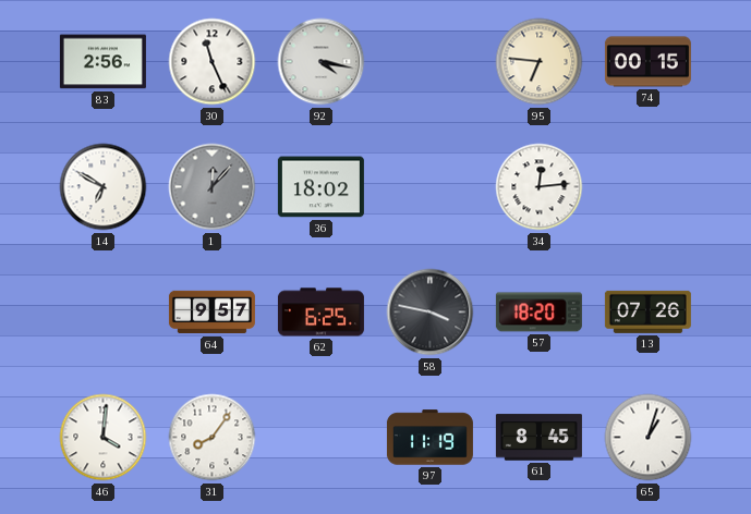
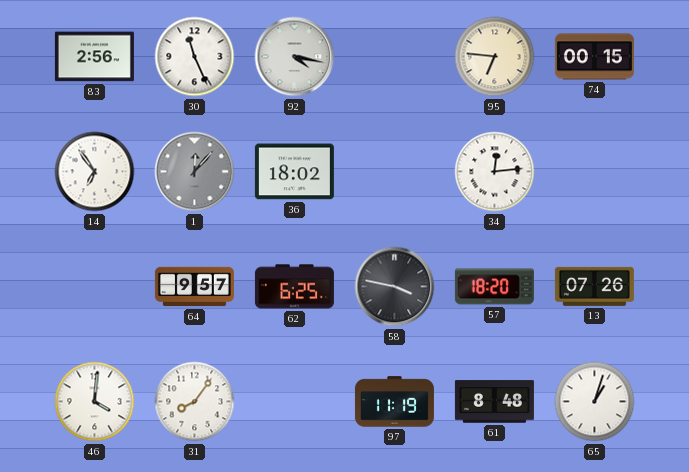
14: 6:50 -> 6:54 (95, 172)
61: 8:45 -> 8:48 (494, 402)
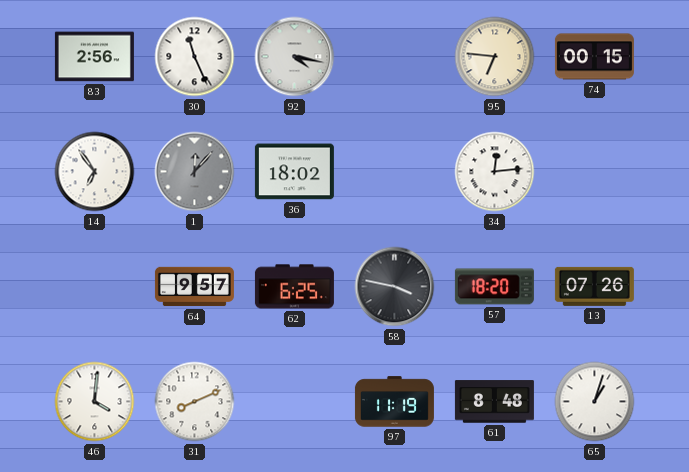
31: 8:06 -> 8:11 (195, 402)
